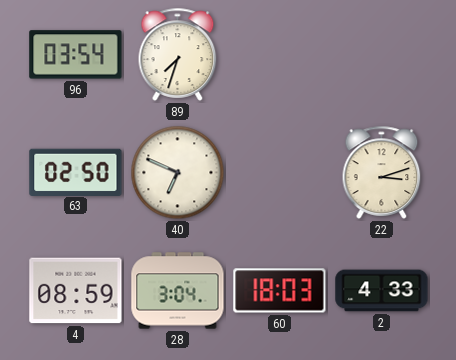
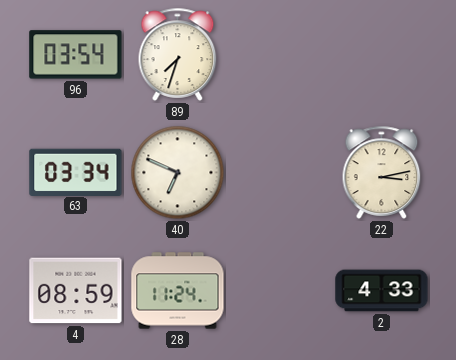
63: 02:50 -> 03:34 (76, 172)
22: 3:12 -> 3:13 (382, 172)
28: 3:04 -> 11:24 (178, 291)
60: 18:03 -> none (280, 291)
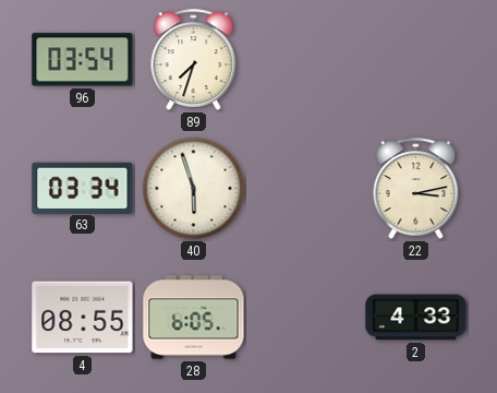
40: 6:49 -> 5:57 (194, 189)
4: 08:59 -> 08:55 (83, 318)
28: 11:24 -> 6:05 (194, 318)
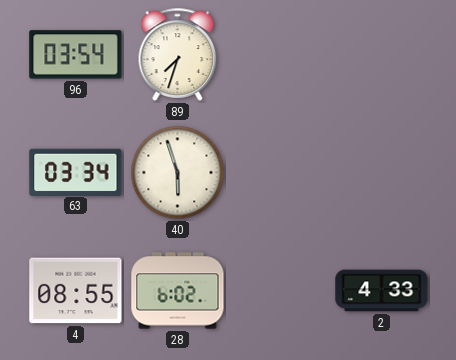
22: 3:13 -> none (416, 188)
28: 6:05 -> 6:02 (178, 291)
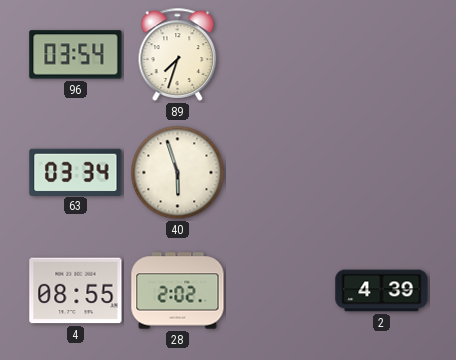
28: 6:02 -> 2:02 (178, 291)
2: 4:33 -> 4:39 (382, 291)
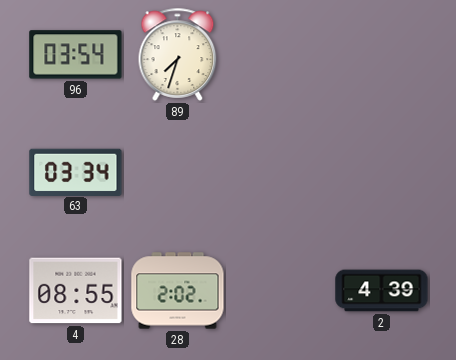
40: 5:57 -> none (178, 173)
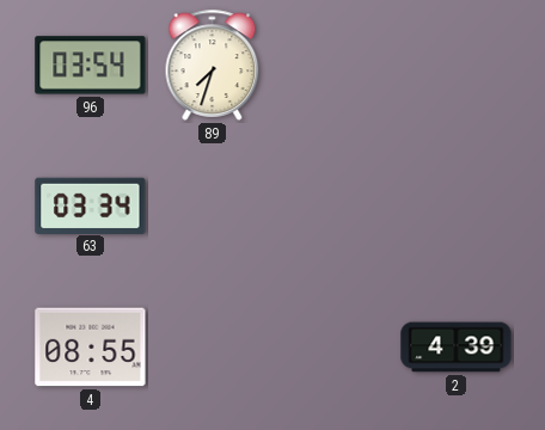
28: 2:02 -> none (178, 291)
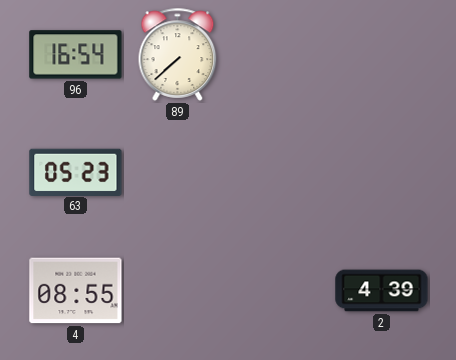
96: 03:54 -> 16:54 (76, 55)
89: 7:33 -> 7:38 (178, 54)
63: 03:34 -> 05:23 (76, 172)
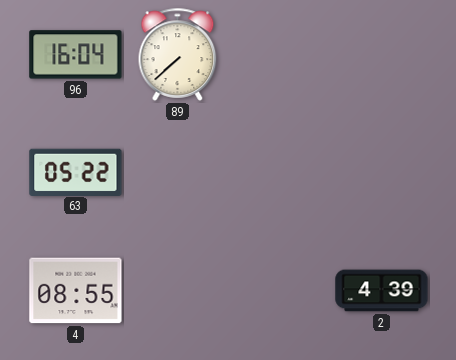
96: 16:54 -> 16:04 (76, 55)
63: 05:23 -> 05:22 (76, 172)
